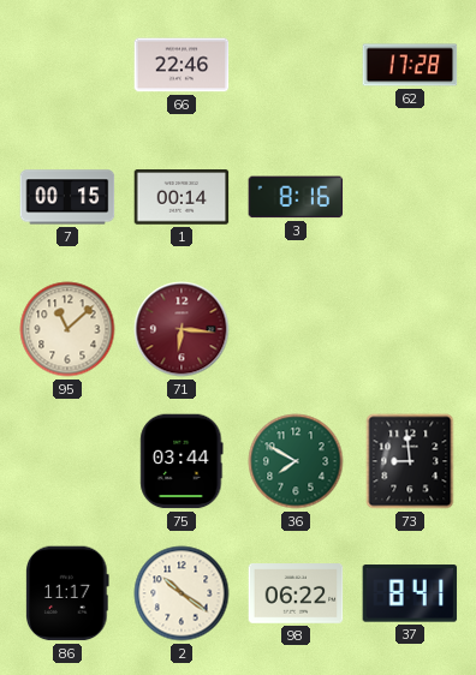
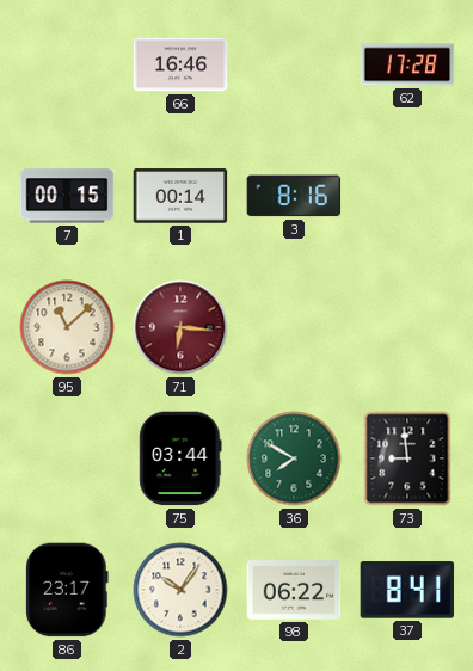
66: 22:46 -> 16:46 (180, 64)
86: 11:17 -> 23:17 (68, 590)
2: 10:21 -> 10:06 (180, 590)
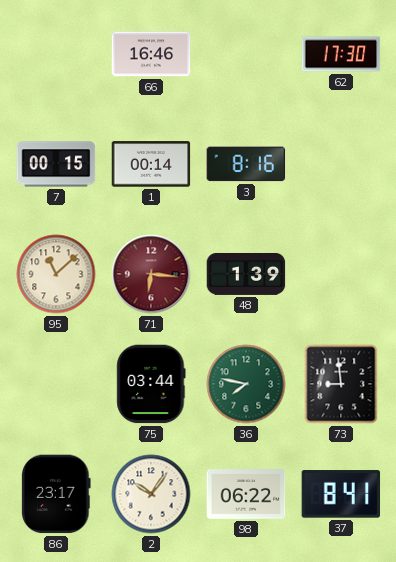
62: 17:28 -> 17:30 (341, 54)
48: none -> 1:39 (246, 274)
36: 7:50 -> 7:47 (246, 384)
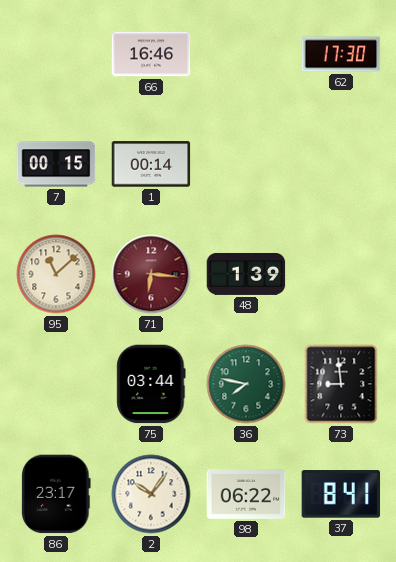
3: 8:16 -> none (246, 164)
